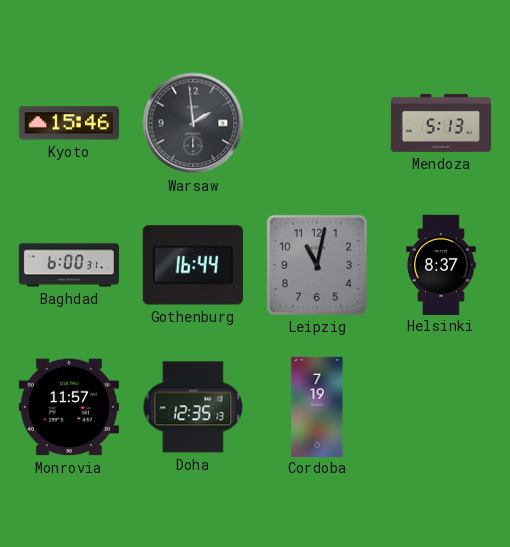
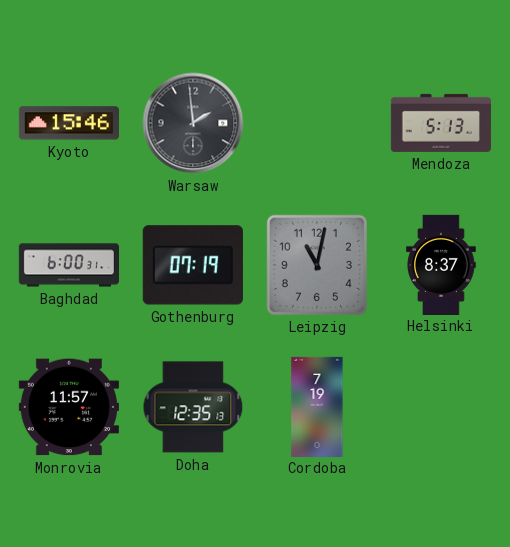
Gothenburg: 16:44 -> 07:19 (193, 265)
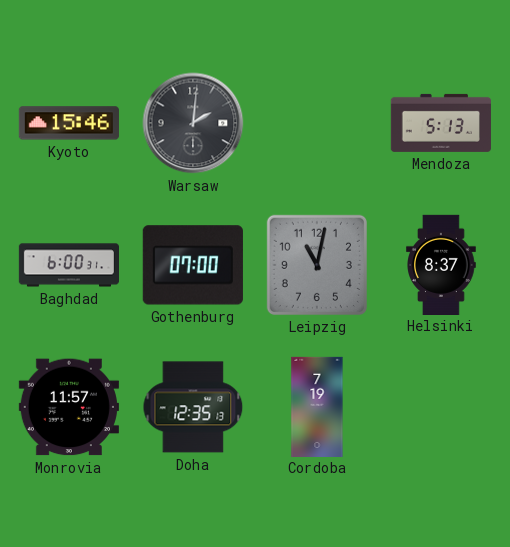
Warsaw: 1:59 -> 2:01 (193, 123)
Gothenburg: 07:19 -> 07:00 (193, 265)
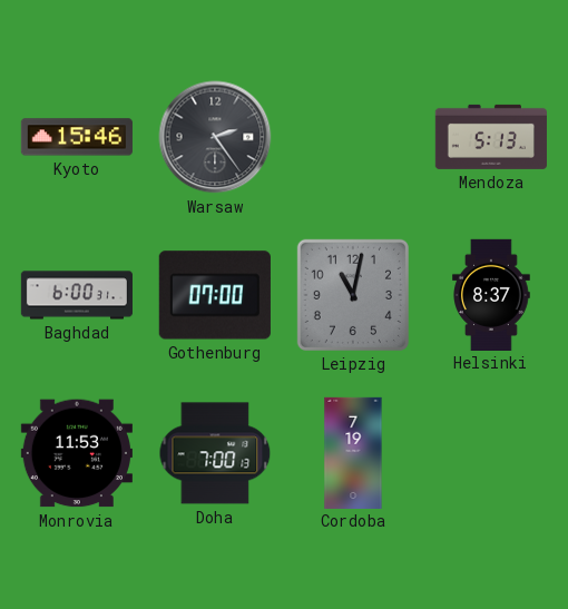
Warsaw: 2:01 -> 2:24 (215, 137)
Monrovia: 11:57 -> 11:53 (77, 453)
Doha: 12:35 -> 7:00 (215, 453)
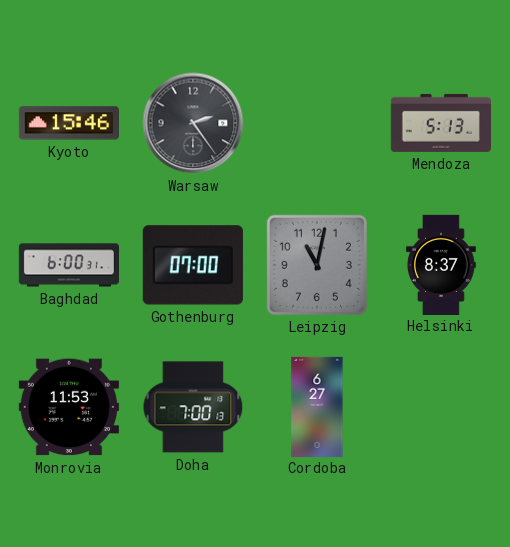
Cordoba: 7:19 -> 6:27 (317, 406)
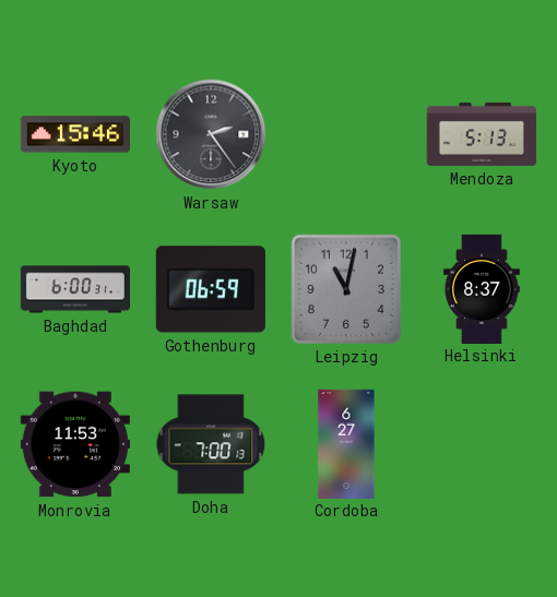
Gothenburg: 07:00 -> 06:59 (211, 289)
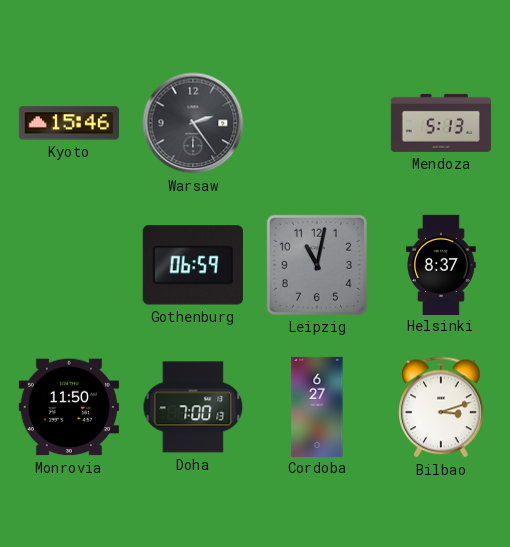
Baghdad: 6:00 -> none (74, 289)
Monrovia: 11:53 -> 11:50 (69, 407)
Bilbao: none -> 3:12 (441, 407)
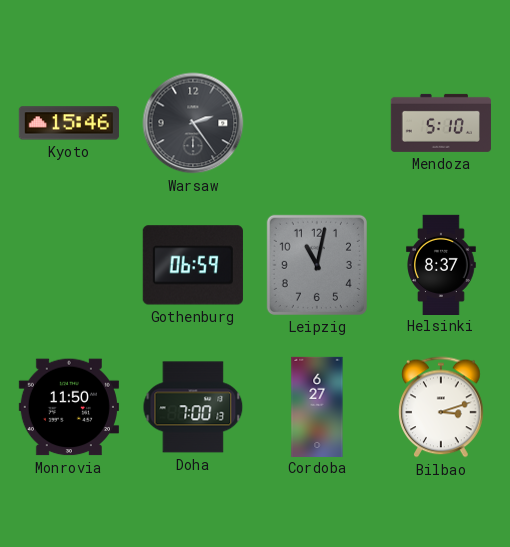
Mendoza: 5:13 -> 5:10 (441, 123)
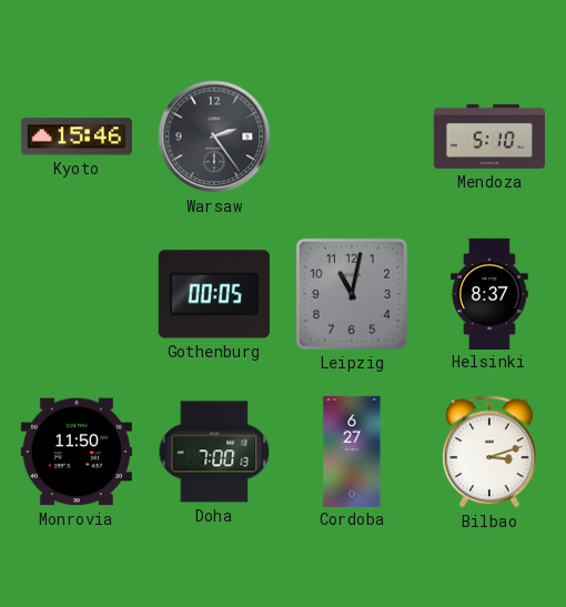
Gothenburg: 06:59 -> 00:05 (214, 294)
